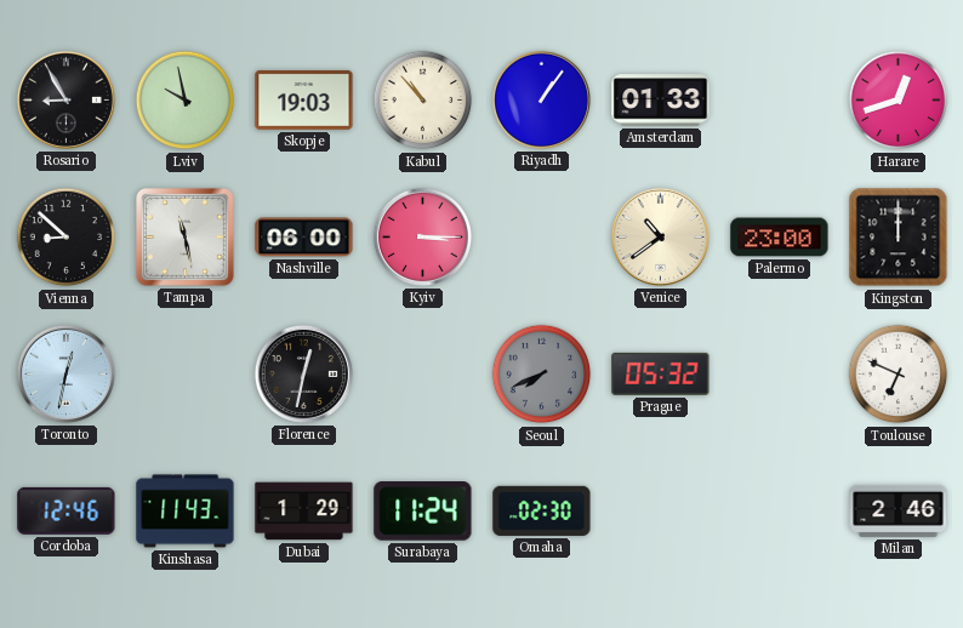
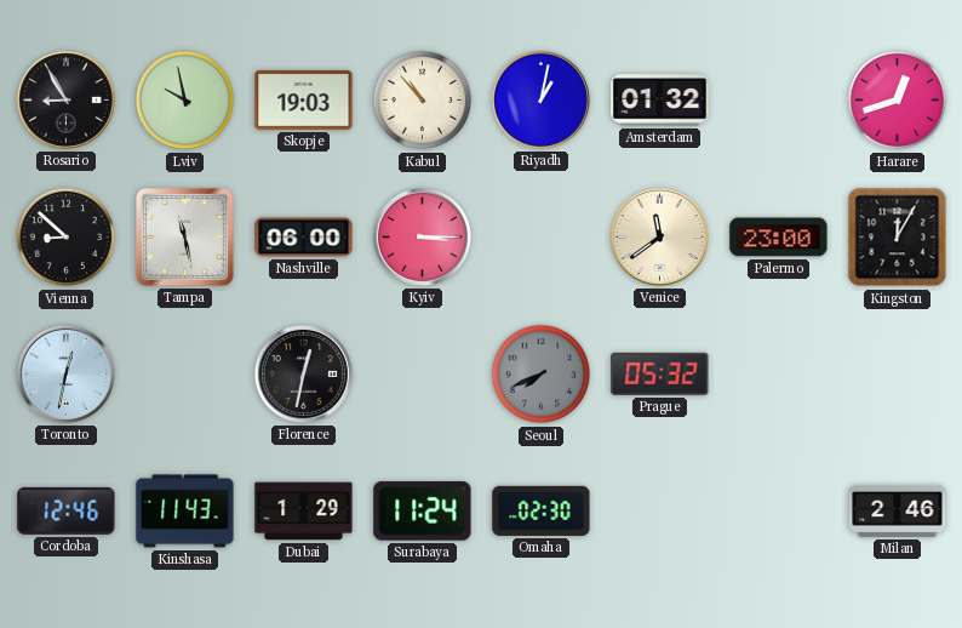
Riyadh: 1:06 -> 1:02 (540, 99)
Amsterdam: 01:33 -> 01:32 (660, 101)
Venice: 10:39 -> 11:39 (659, 236)
Kingston: 12:00 -> 12:05 (898, 238)
Toulouse: 6:49 -> none (899, 375)
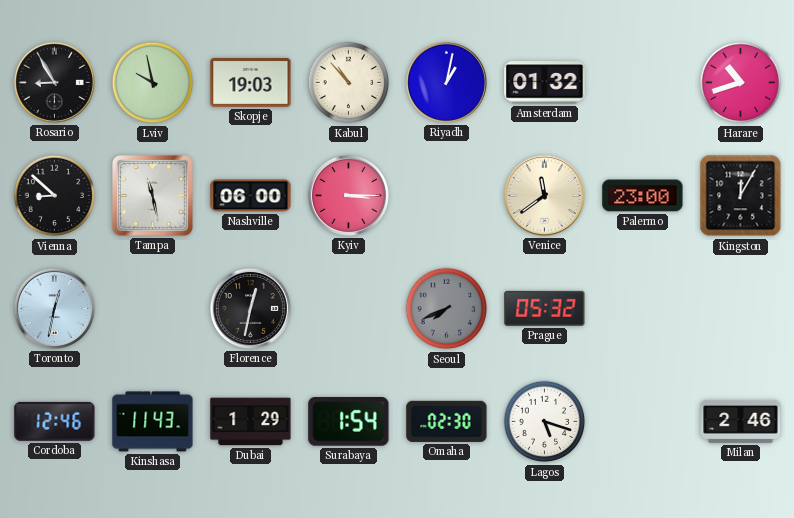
Harare: 12:42 -> 10:42 (741, 83)
Surabaya: 11:24 -> 1:54 (349, 422)
Lagos: none -> 5:18 (545, 422)
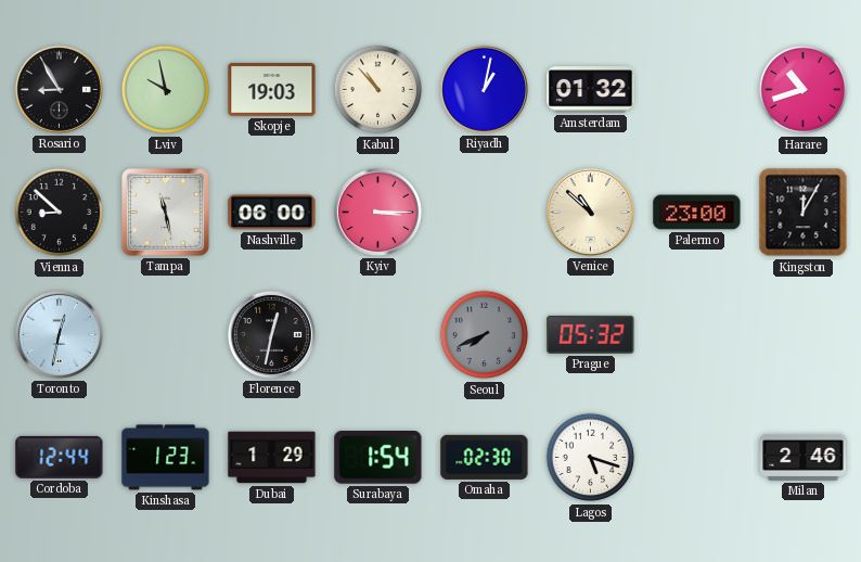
Venice: 11:39 -> 10:52 (590, 212)
Cordoba: 12:46 -> 12:44 (60, 457)
Kinshasa: 11:43 -> 1:23 (166, 458)
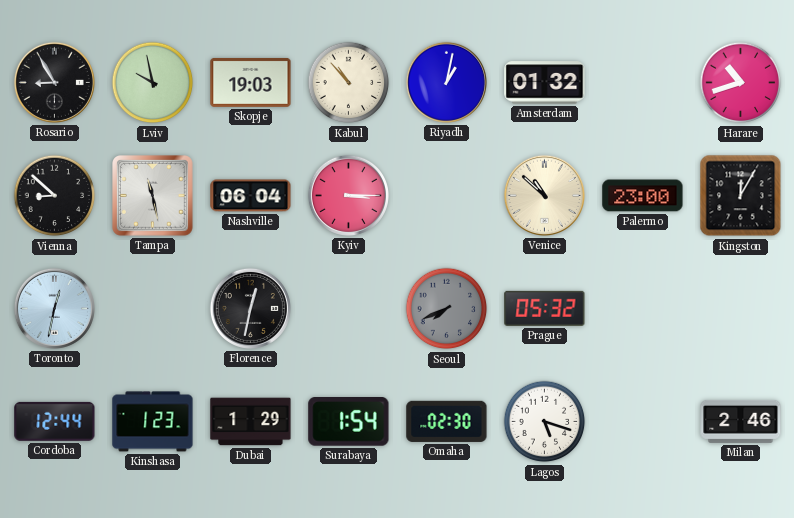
Nashville: 06:00 -> 06:04 (251, 196)
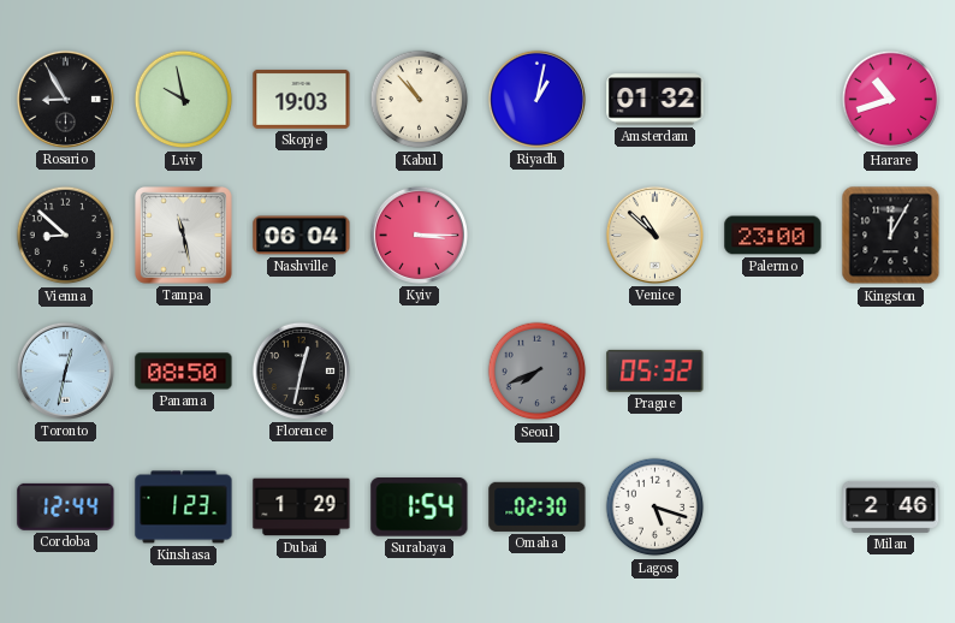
Panama: none -> 08:50 (184, 372)
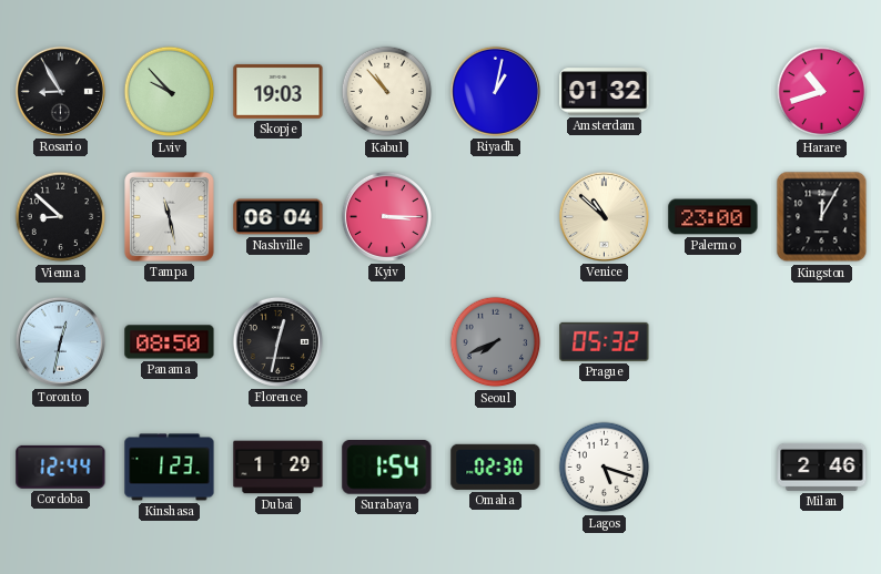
Lviv: 9:58 -> 9:53 (170, 92)
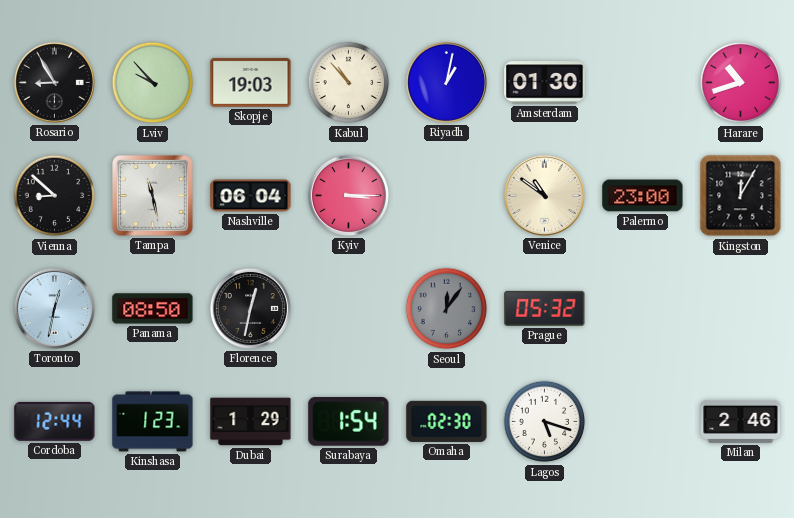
Amsterdam: 01:32 -> 01:30 (545, 83)
Venice: 10:52 -> 10:51 (544, 195)
Seoul: 7:41 -> 12:06 (447, 309)
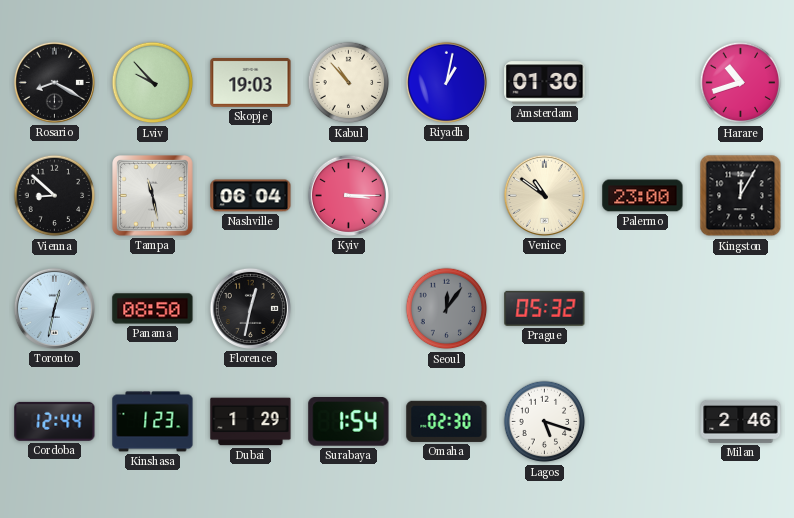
Rosario: 8:55 -> 8:20 (54, 82)
